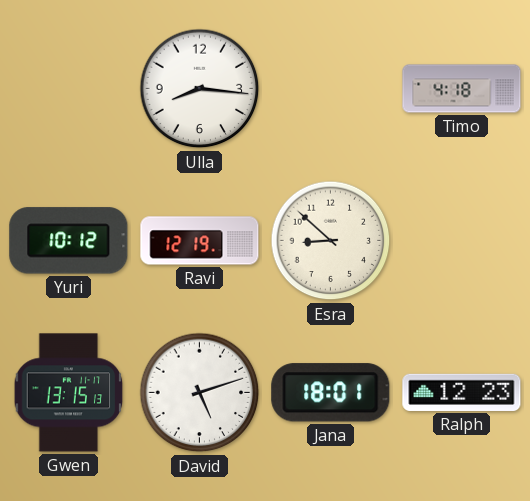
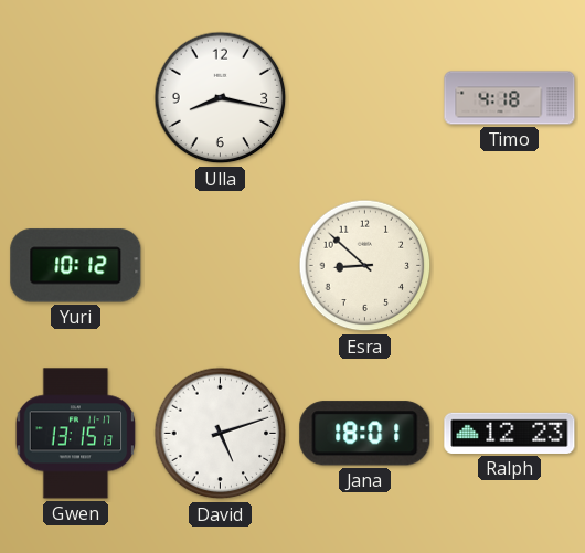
Ulla: 8:16 -> 8:17 (221, 98)
Ravi: 12:19 -> none (200, 241)
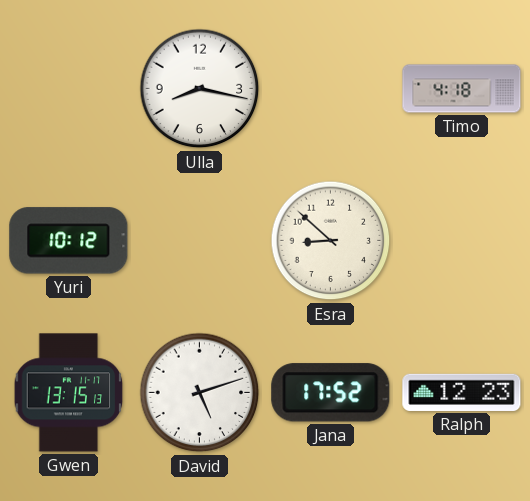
Jana: 18:01 -> 17:52 (331, 393)
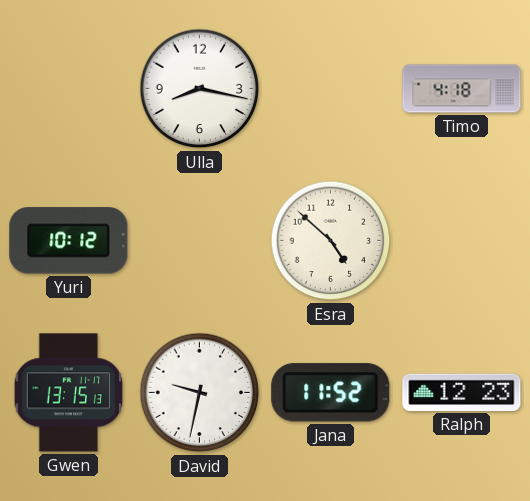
Esra: 8:52 -> 4:52 (331, 241)
David: 5:12 -> 9:32 (200, 393)
Jana: 17:52 -> 11:52 (331, 393)
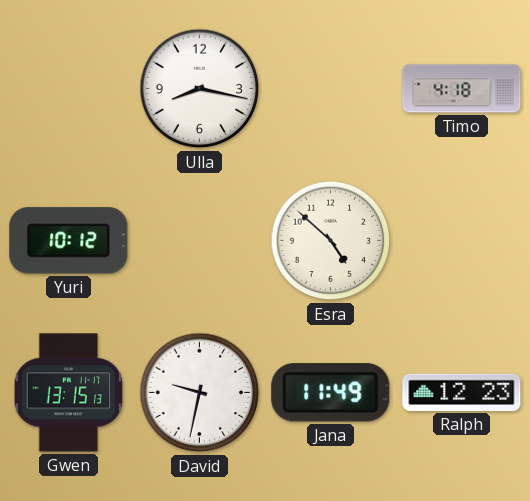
Jana: 11:52 -> 11:49 (331, 393)
